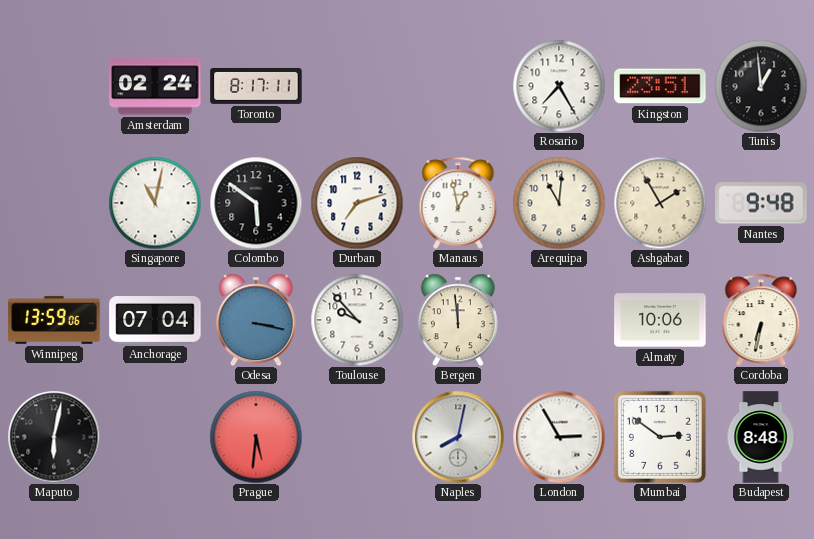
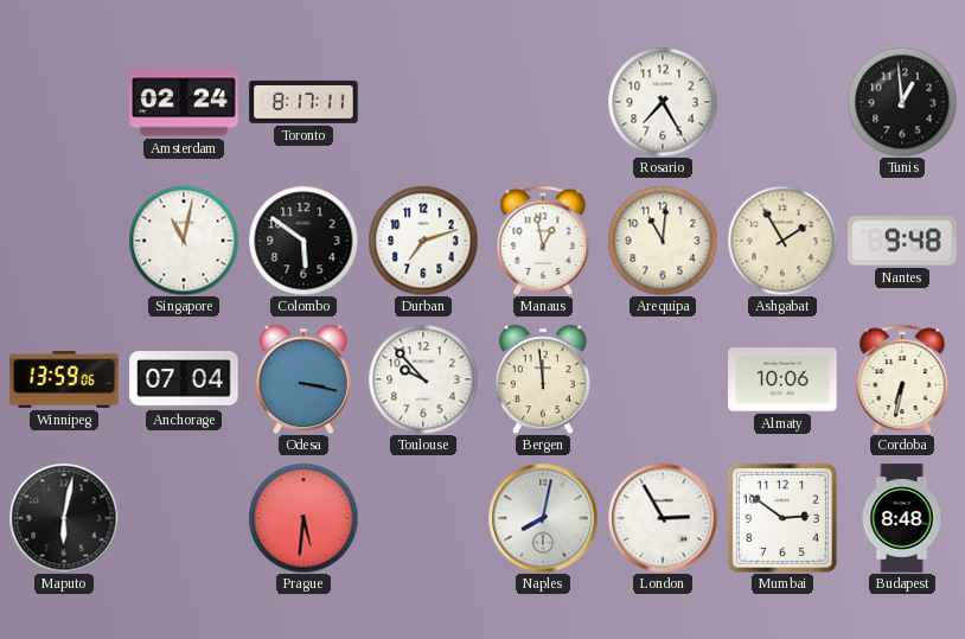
Kingston: 23:51 -> none (660, 86)
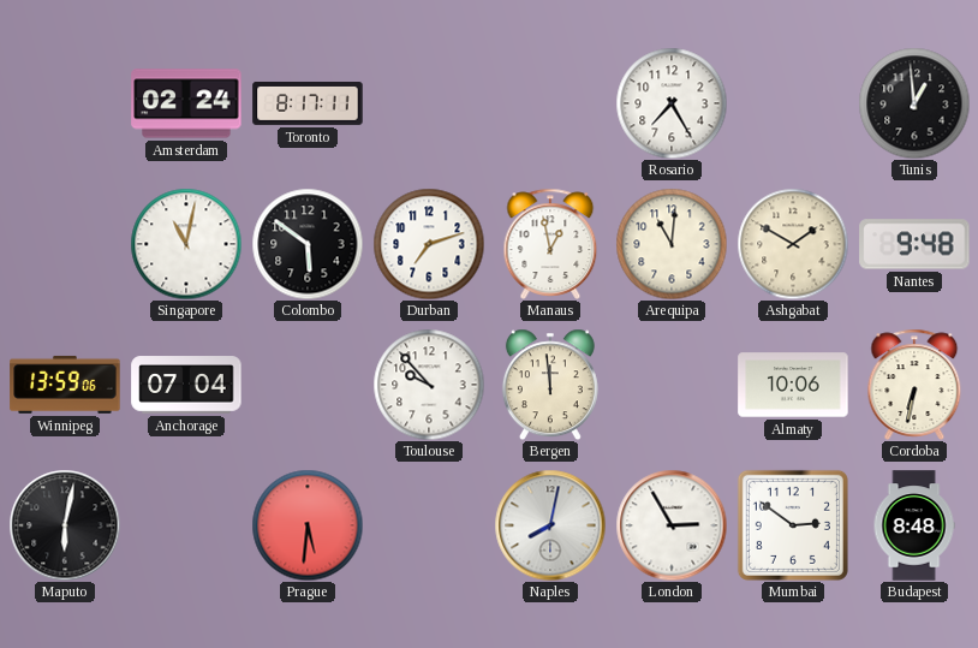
Ashgabat: 1:55 -> 1:50 (793, 244)
Odesa: 3:17 -> none (303, 379)
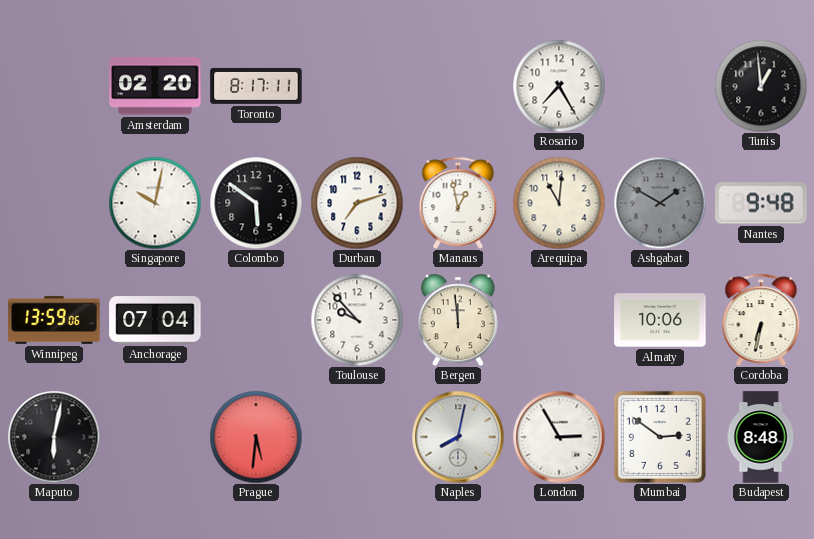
Amsterdam: 02:24 -> 02:20 (155, 86)
Singapore: 11:02 -> 10:02 (155, 203)
Ashgabat dial: cream -> grey (660, 203)
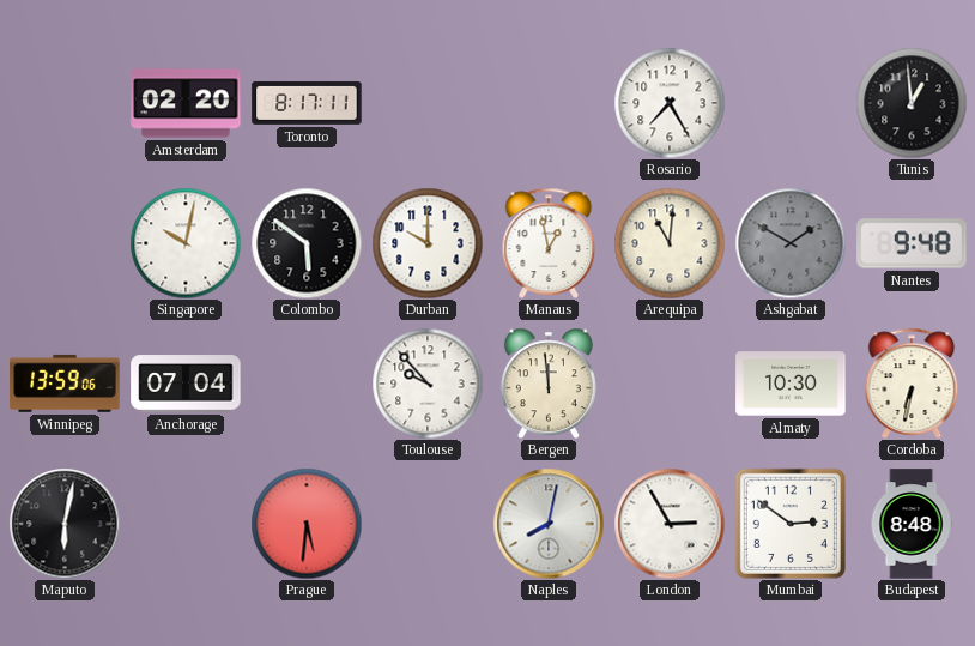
Durban: 7:12 -> 10:00 (428, 243)
Almaty: 10:06 -> 10:30 (791, 384)
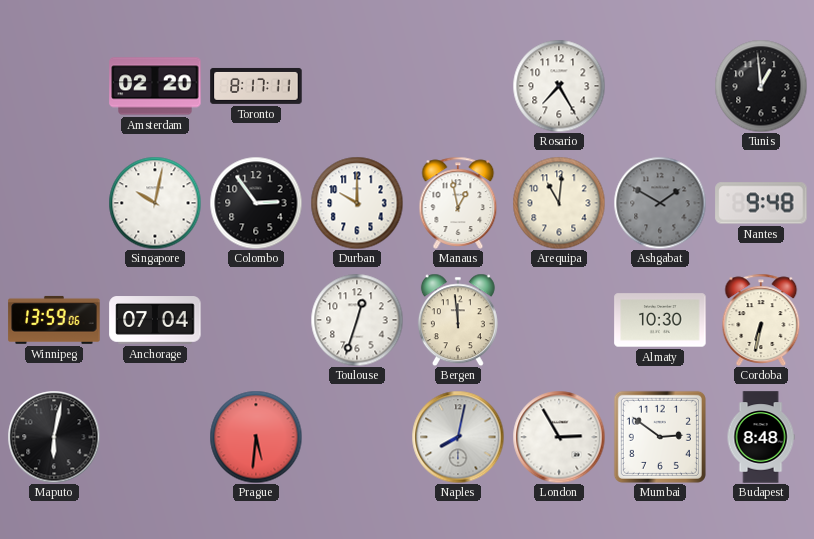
Colombo: 5:51 -> 2:54 (256, 203)
Toulouse: 9:53 -> 12:33 (357, 320)
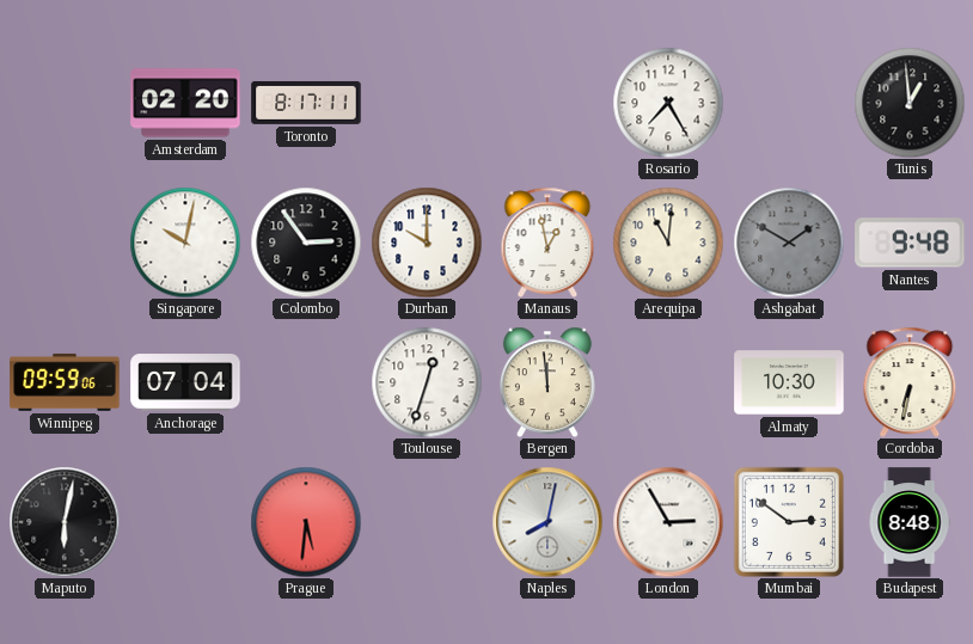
Winnipeg: 13:59 -> 09:59 (65, 382)
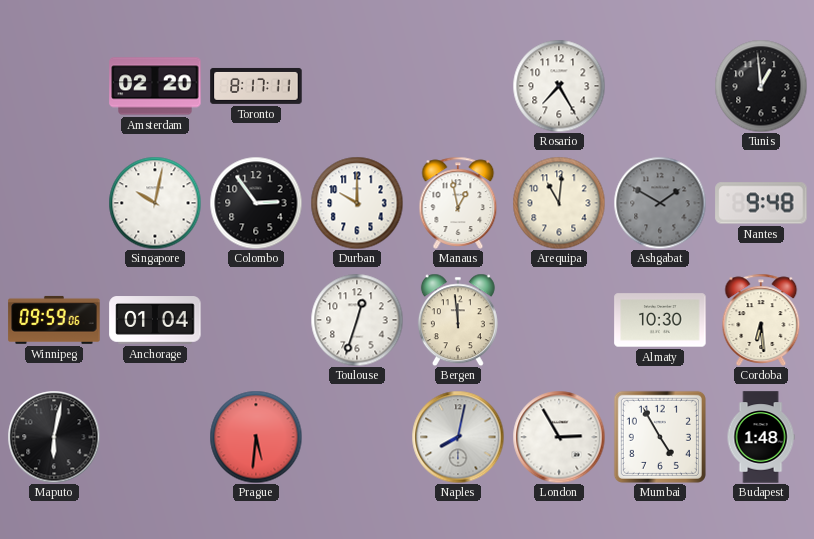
Anchorage: 07:04 -> 01:04 (155, 320)
Cordoba: 6:32 -> 6:29 (761, 320)
Mumbai: 2:51 -> 4:55 (660, 437)
Budapest: 8:48 -> 1:48 (761, 437)
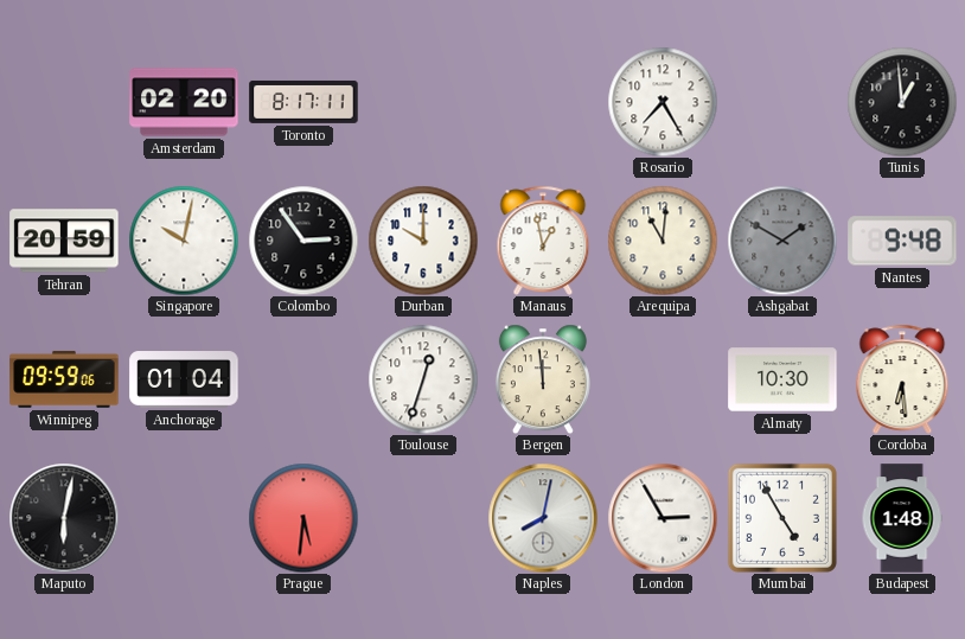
Tehran: none -> 20:59 (64, 241)
